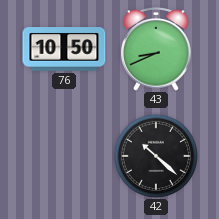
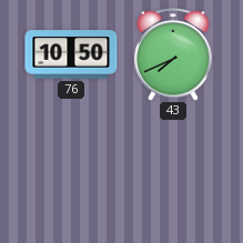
43: 8:41 -> 7:41 (173, 55)
42: 10:22 -> none (156, 156)
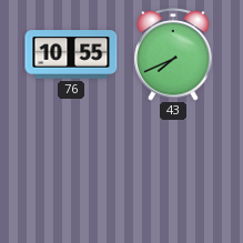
76: 10:50 -> 10:55 (71, 54)
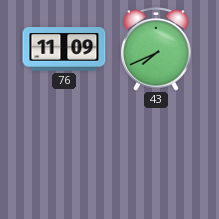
76: 10:55 -> 11:09 (64, 49)
